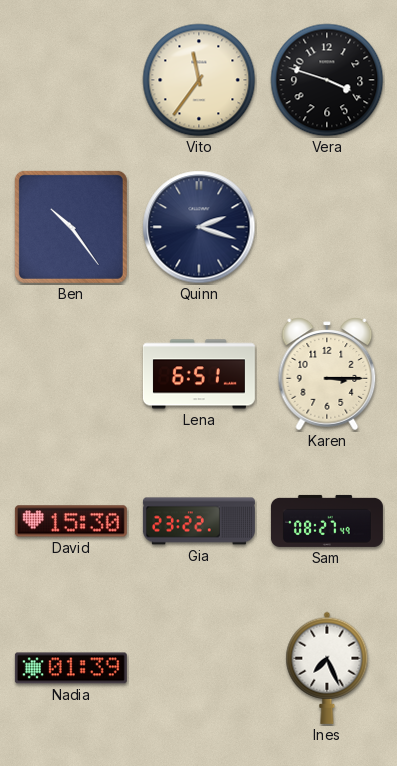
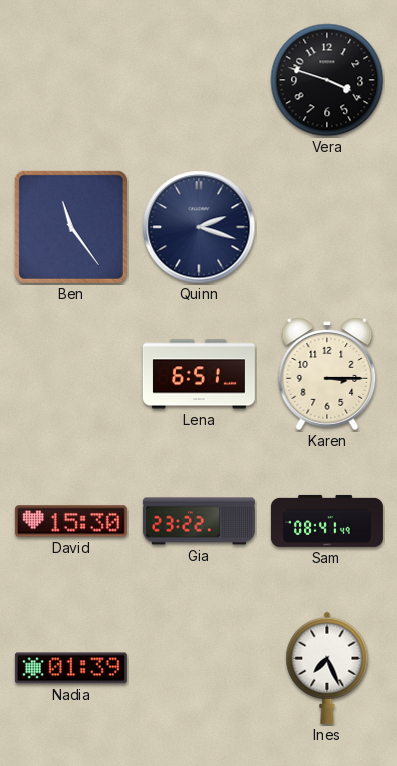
Vito: 11:36 -> none (199, 80)
Ben: 10:24 -> 11:24 (71, 227)
Sam: 08:27 -> 08:41 (327, 521)
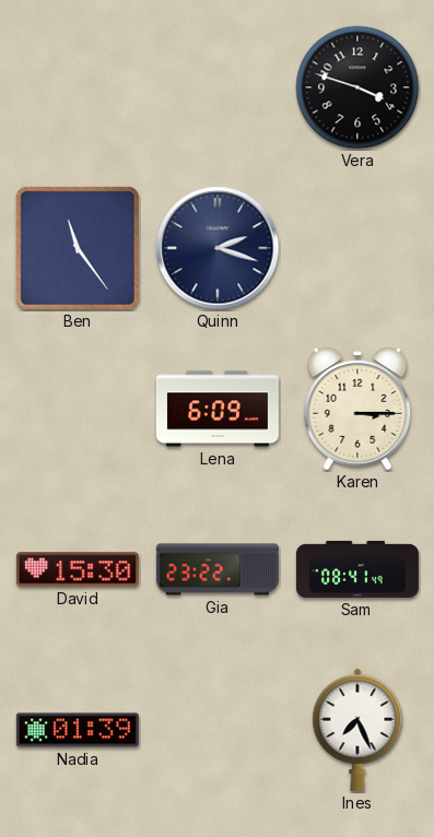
Lena: 6:51 -> 6:09 (218, 409)
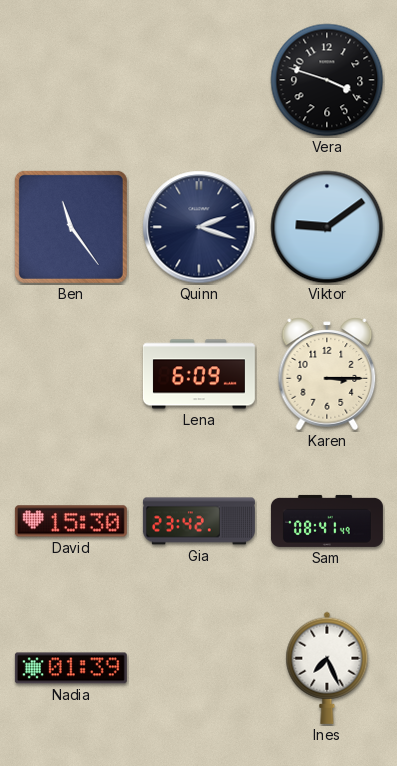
Viktor: none -> 9:09 (327, 227)
Gia: 23:22 -> 23:42 (199, 521)
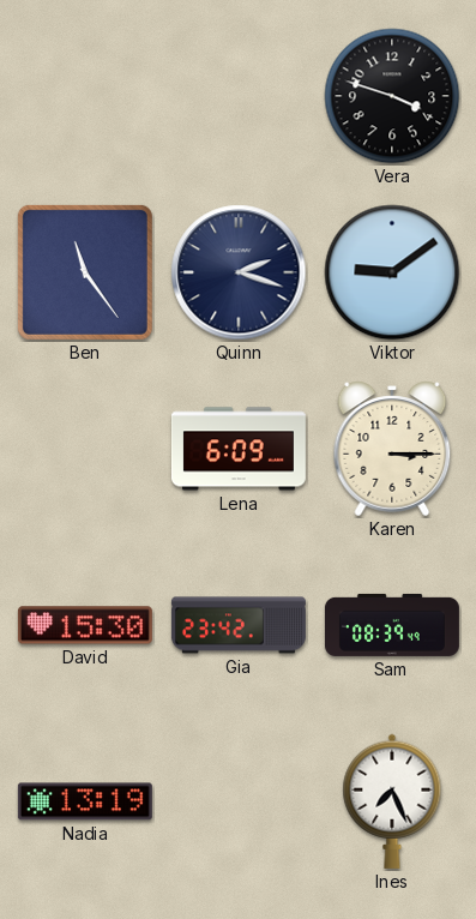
Sam: 08:41 -> 08:39 (392, 625)
Nadia: 01:39 -> 13:19 (85, 801)
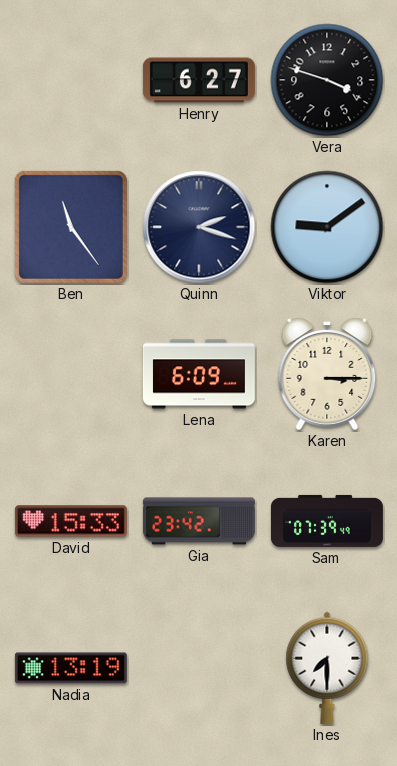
Henry: none -> 6:27 (199, 80)
David: 15:30 -> 15:33 (71, 521)
Sam: 08:39 -> 07:39 (327, 521)
Ines: 7:26 -> 7:30 (327, 668)
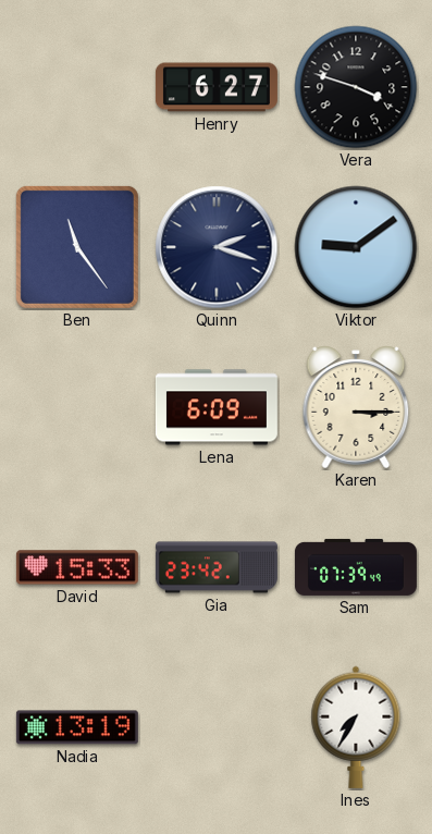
Ines: 7:30 -> 7:35 (356, 727)
